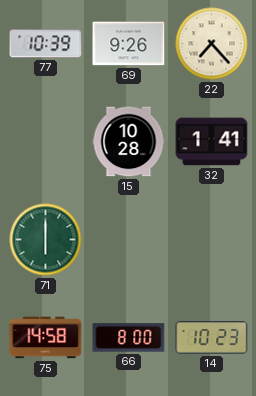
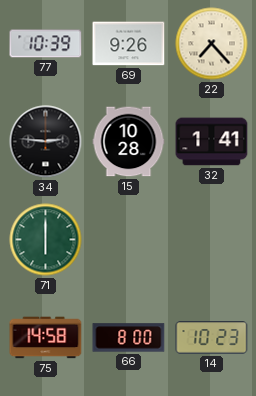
34: none -> 2:46 (46, 142)
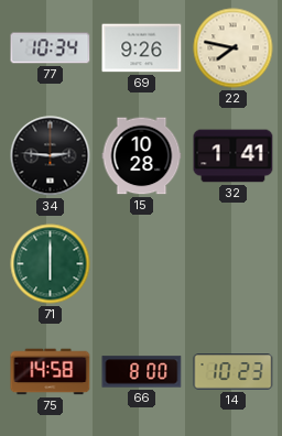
77: 10:39 -> 10:34 (51, 48)
22: 7:23 -> 7:47 (234, 48)
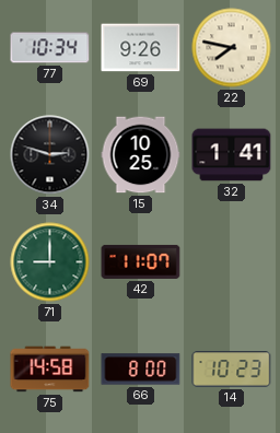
34: 2:46 -> 2:48 (50, 155)
15: 10:28 -> 10:25 (141, 155)
71: 6:00 -> 9:00 (50, 262)
42: none -> 11:07 (141, 261)
